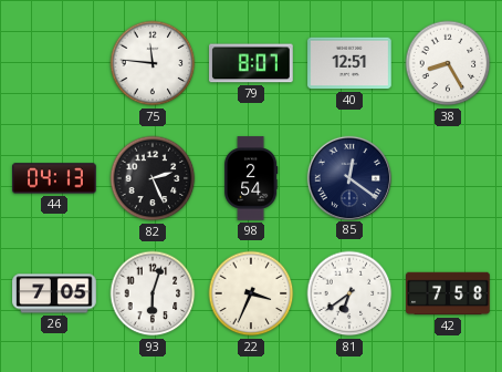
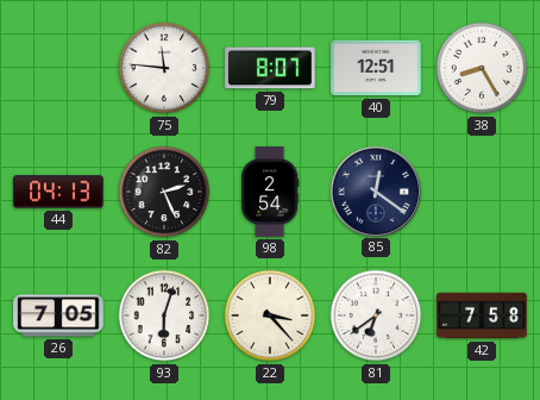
22: 3:34 -> 3:23 (270, 315)
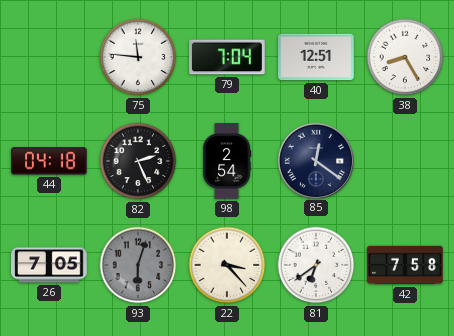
79: 8:07 -> 7:04 (227, 57)
44: 04:13 -> 04:18 (49, 161)
93 dial: white -> grey (138, 265)
